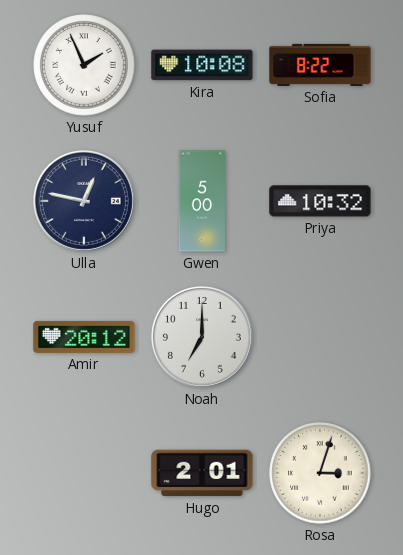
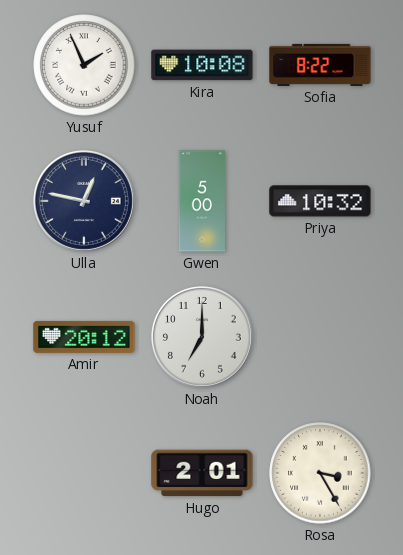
Rosa: 3:03 -> 3:25 (320, 473)
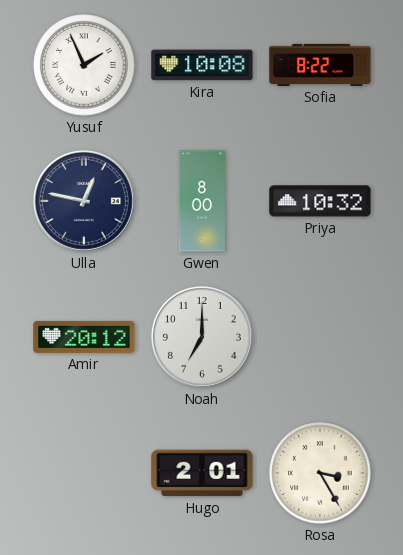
Gwen: 5:00 -> 8:00 (202, 201)
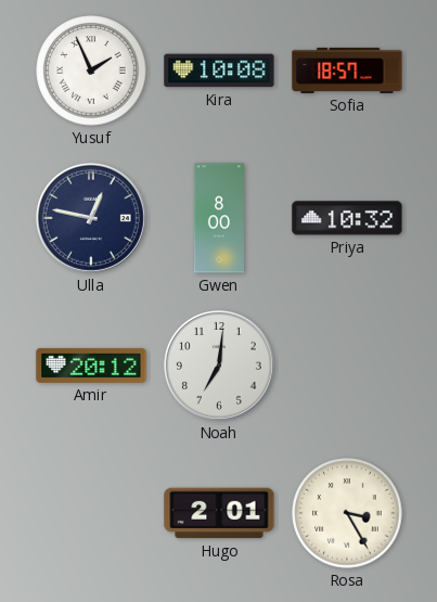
Sofia: 8:22 -> 18:57 (347, 71)
Noah: 7:00 -> 7:01 (219, 366)
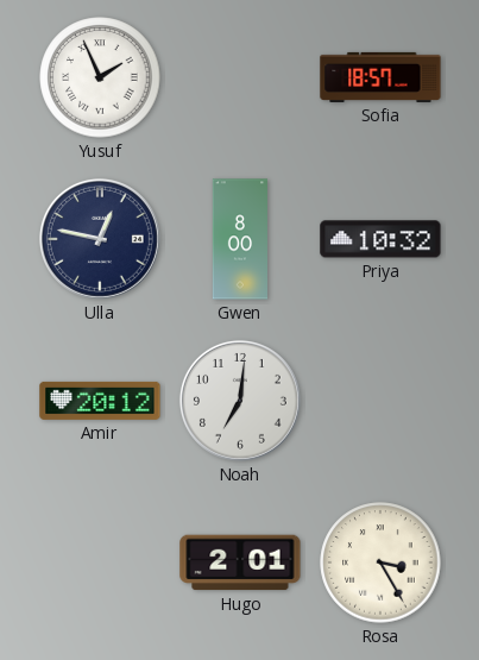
Kira: 10:08 -> none (219, 71)
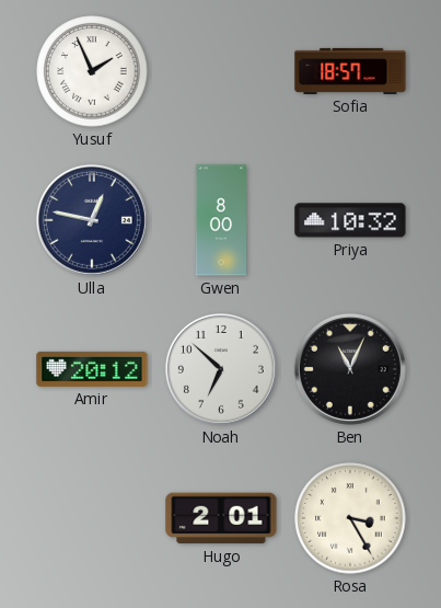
Noah: 7:01 -> 6:52 (221, 369)
Ben: none -> 11:04 (350, 369)
